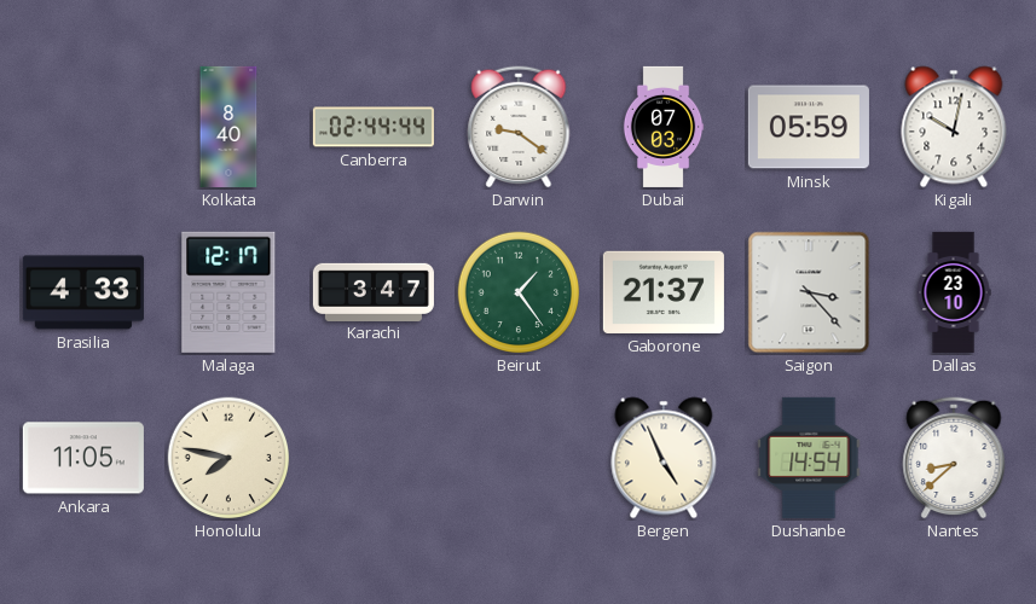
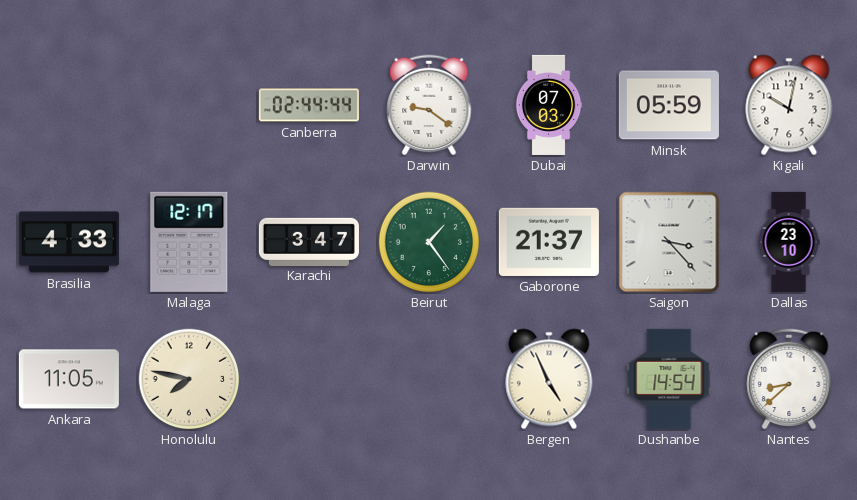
Kolkata: 8:40 -> none (228, 127)
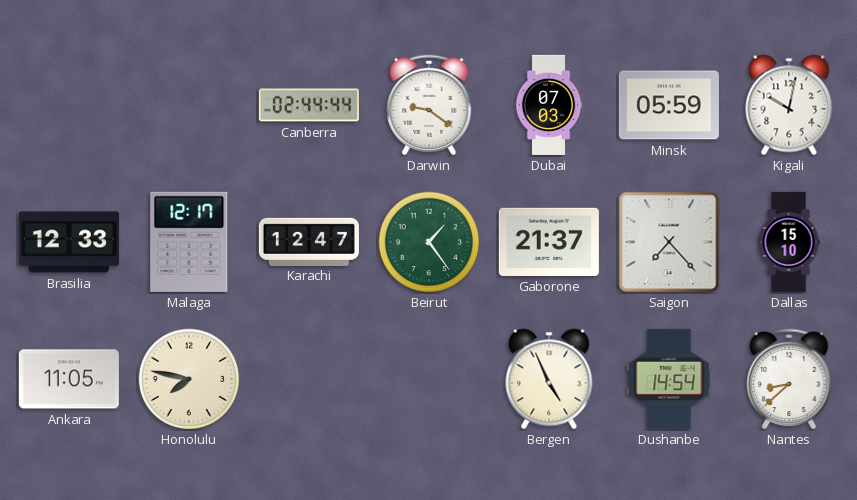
Brasilia: 4:33 -> 12:33 (69, 242)
Karachi: 3:47 -> 12:47 (309, 241)
Saigon: 3:23 -> 7:23 (669, 242)
Dallas: 23:10 -> 15:10 (789, 242)
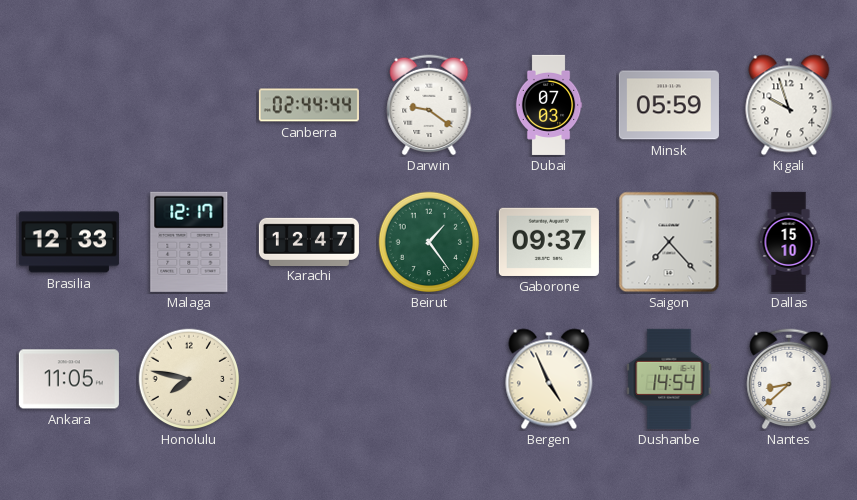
Kigali: 10:02 -> 9:57 (789, 105)
Gaborone: 21:37 -> 09:37 (549, 242)
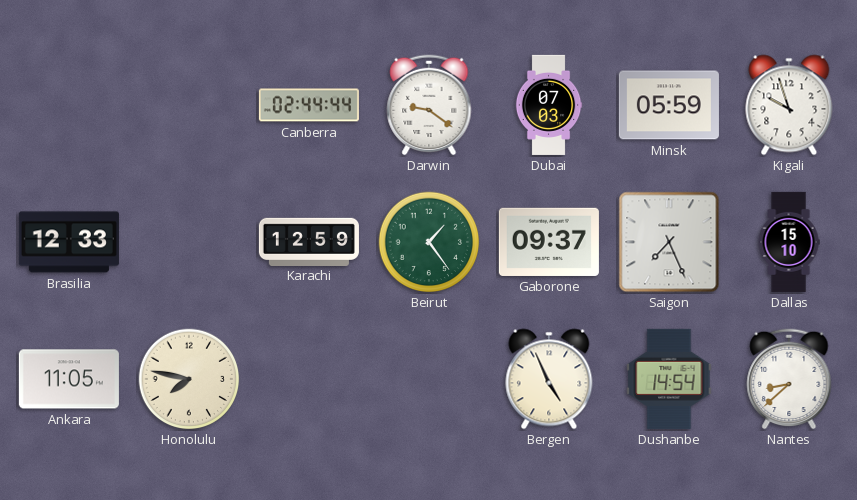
Malaga: 12:17 -> none (189, 242)
Karachi: 12:47 -> 12:59 (309, 241)
Saigon: 7:23 -> 7:26 (669, 242)
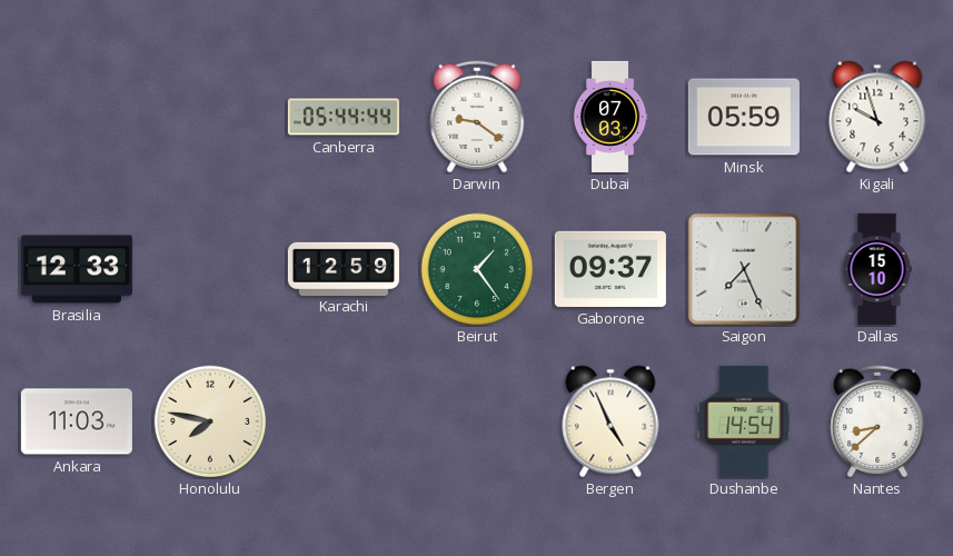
Canberra: 02:44 -> 05:44 (344, 117)
Ankara: 11:05 -> 11:03 (77, 421)
